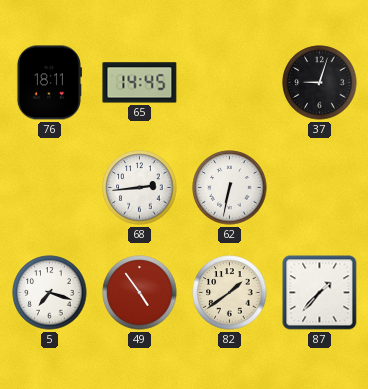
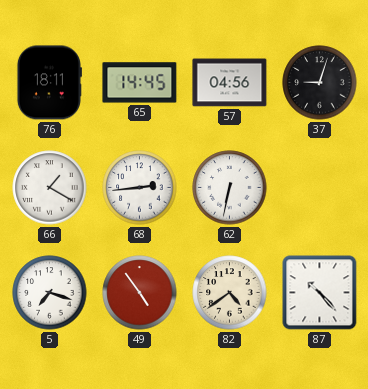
57: none -> 04:56 (230, 83)
66: none -> 1:20 (50, 188)
82: 1:39 -> 4:39 (230, 293)
87: 1:37 -> 10:23 (320, 293)
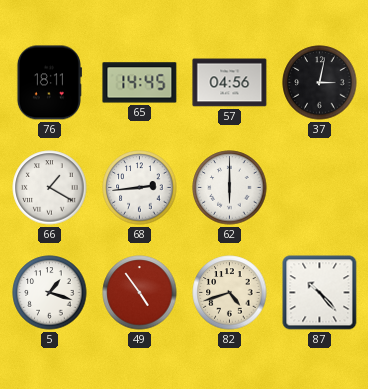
37: 9:03 -> 3:02 (320, 83)
62: 6:32 -> 6:00 (230, 188)
5: 7:18 -> 1:18 (50, 293)
82: 4:39 -> 4:42 (230, 293)
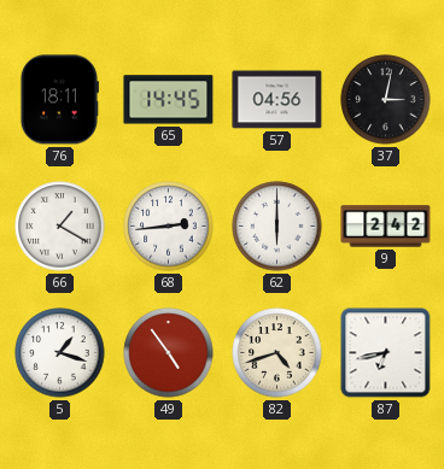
9: none -> 2:42 (386, 227)
87: 10:23 -> 6:43 (386, 353)
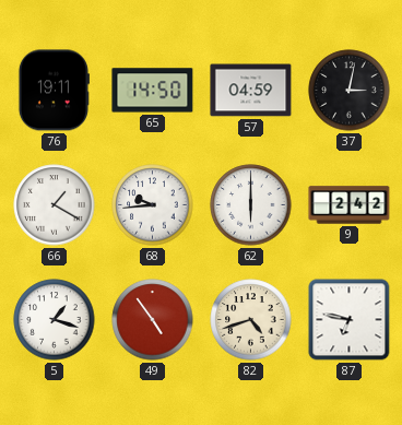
76: 18:11 -> 19:11 (54, 91)
65: 14:45 -> 14:50 (153, 91)
57: 04:56 -> 04:59 (251, 91)
68: 2:44 -> 9:44 (153, 205)
87: 6:43 -> 6:47 (350, 320)
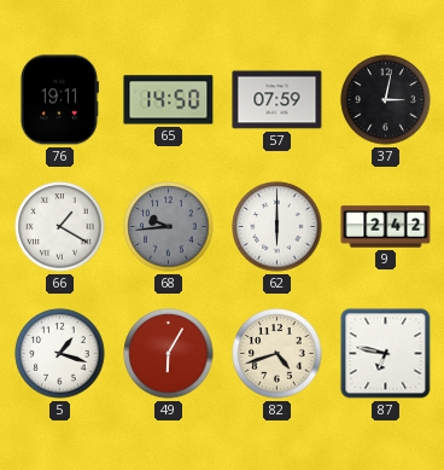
57: 04:59 -> 07:59 (277, 100)
68 dial: white -> grey (169, 227)
49: 4:54 -> 6:05 (169, 354)
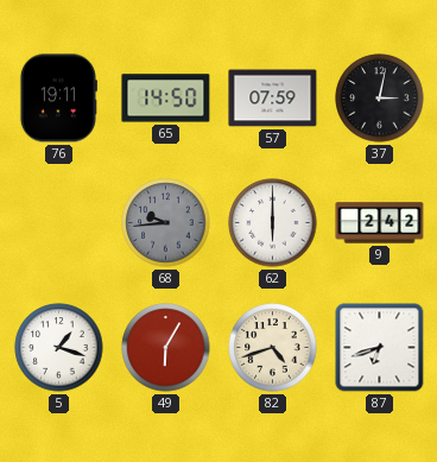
66: 1:20 -> none (60, 227)
87: 6:47 -> 6:42 (380, 348)
